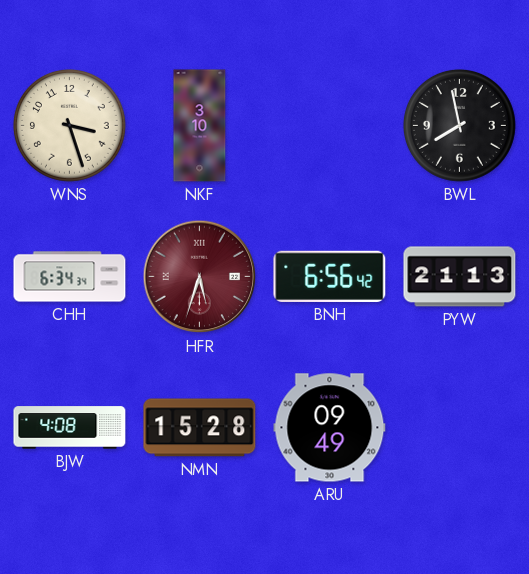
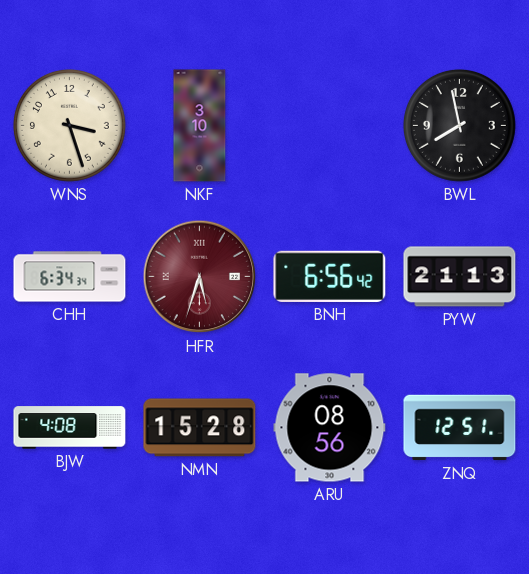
ARU: 09:49 -> 08:56 (330, 428)
ZNQ: none -> 12:51 (460, 428)
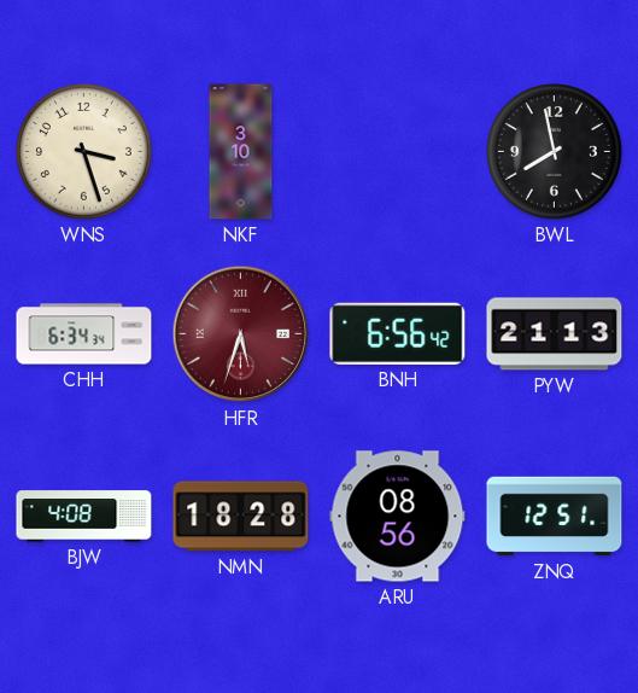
NMN: 15:28 -> 18:28 (241, 517)
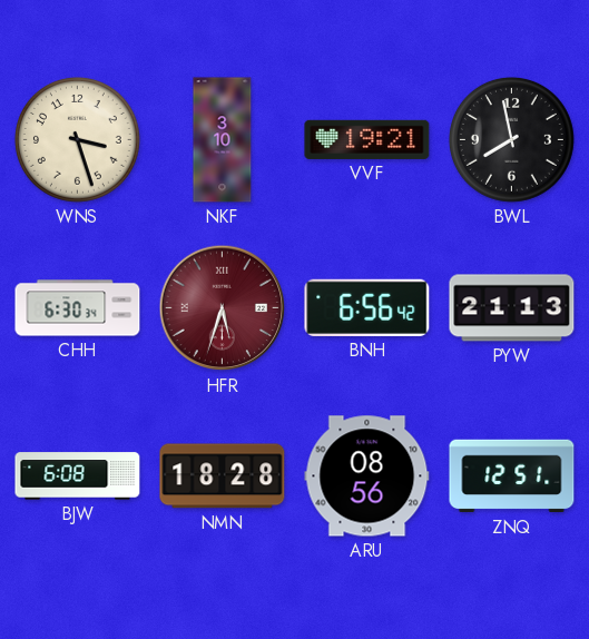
VVF: none -> 19:21 (367, 139)
CHH: 6:34 -> 6:30 (78, 308)
BJW: 4:08 -> 6:08 (78, 476)
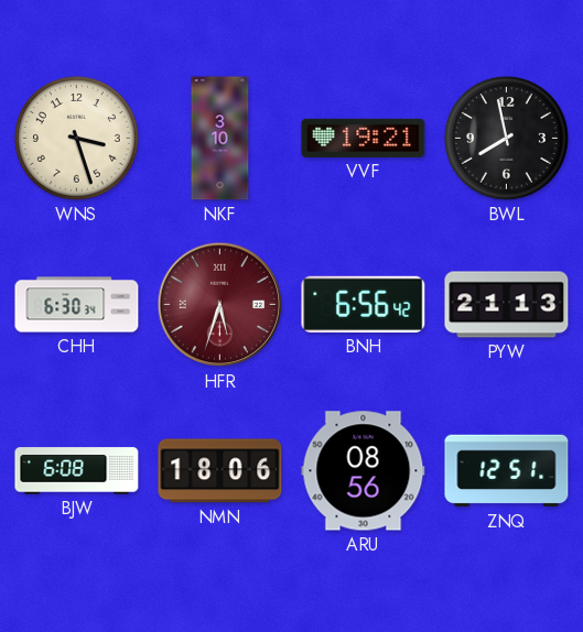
NMN: 18:28 -> 18:06 (220, 471)
